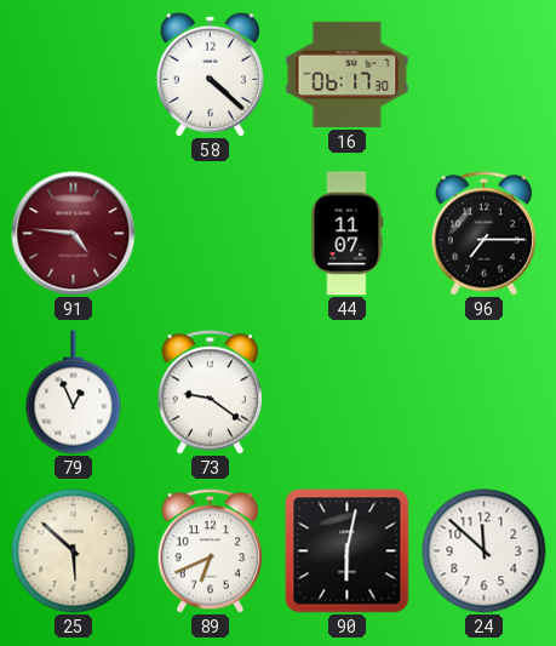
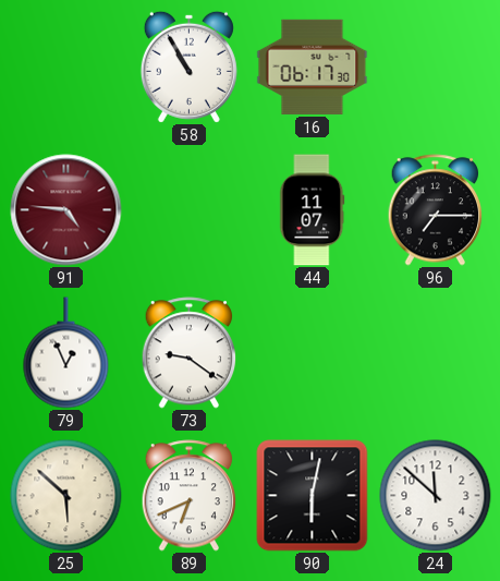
58: 4:22 -> 10:55 (188, 66)
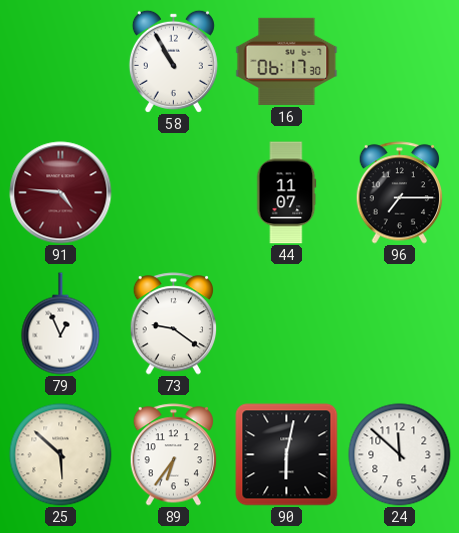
89: 6:41 -> 6:36 (174, 455)
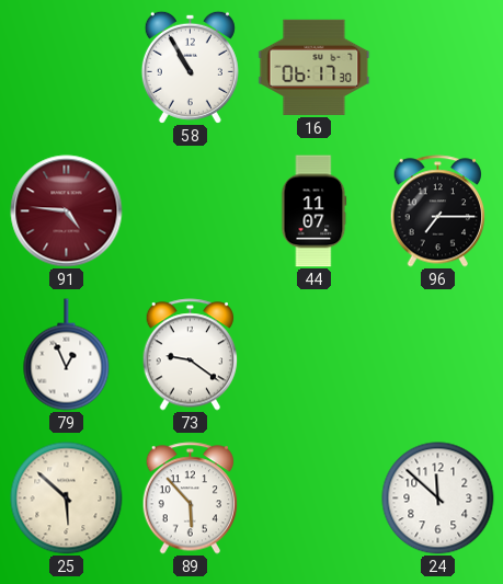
89: 6:36 -> 5:53 (191, 499)
90: 6:02 -> none (287, 455)
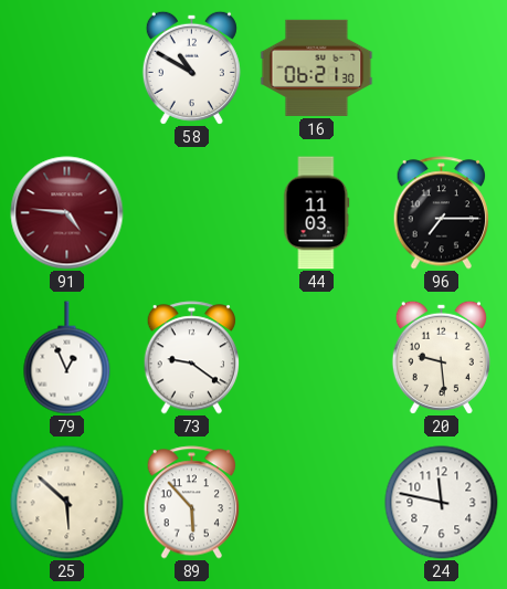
58: 10:55 -> 10:50 (191, 67)
16: 06:17 -> 06:21 (317, 67)
44: 11:07 -> 11:03 (317, 213)
20: none -> 9:29 (441, 357)
24: 11:52 -> 11:47 (442, 503)
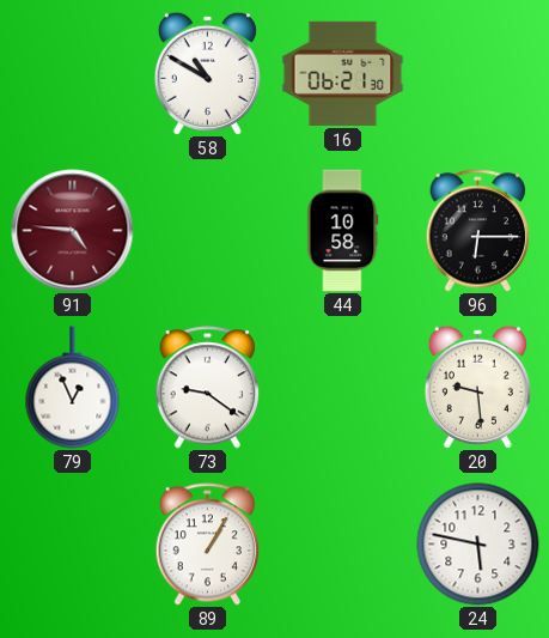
44: 11:03 -> 10:58 (343, 231)
96: 7:15 -> 6:15 (478, 231)
25: 5:52 -> none (67, 503)
89: 5:53 -> 1:05 (208, 545)
24: 11:47 -> 5:47 (478, 545)
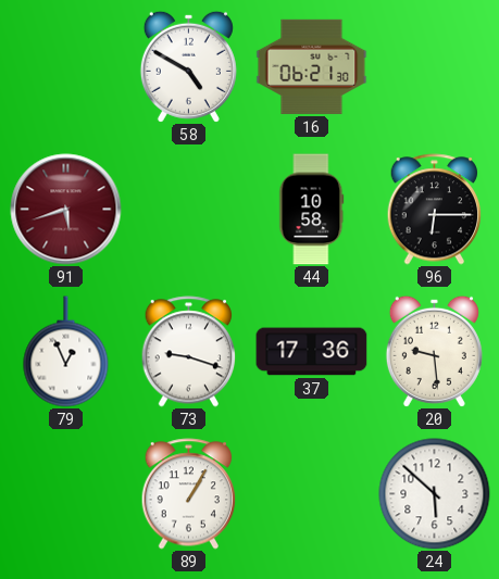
58: 10:50 -> 4:50 (188, 66)
91: 4:46 -> 5:42 (66, 210)
73: 9:21 -> 9:18 (189, 352)
37: none -> 17:36 (312, 352)
24: 5:47 -> 5:52 (435, 494)
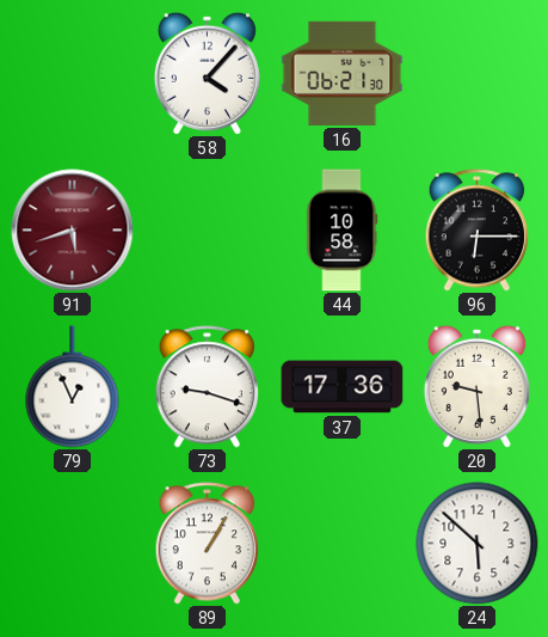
58: 4:50 -> 4:07 (207, 73)
